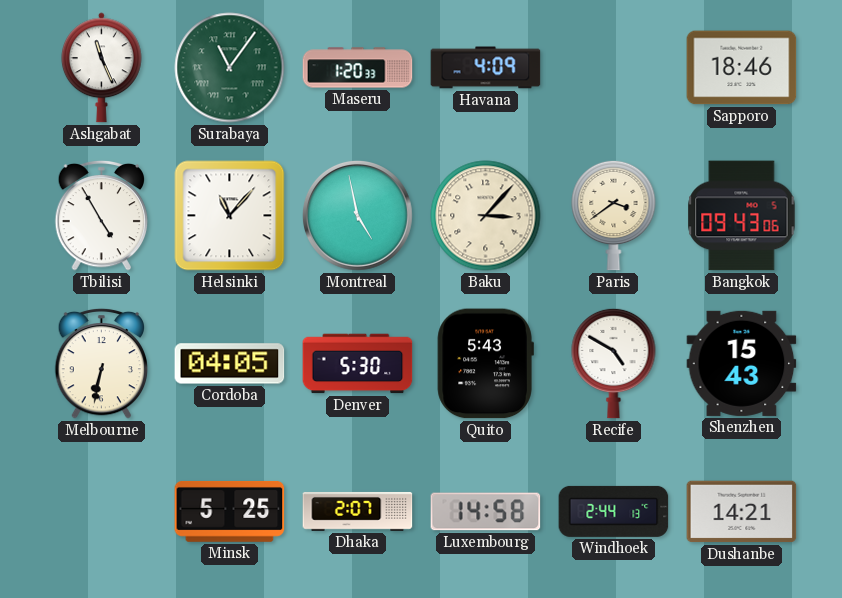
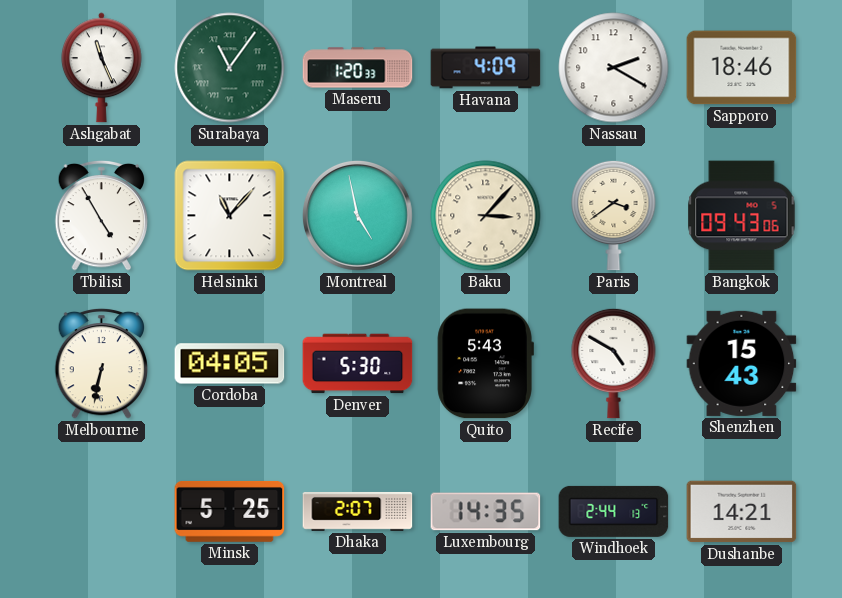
Nassau: none -> 2:20 (614, 68)
Luxembourg: 14:58 -> 14:35 (486, 512)
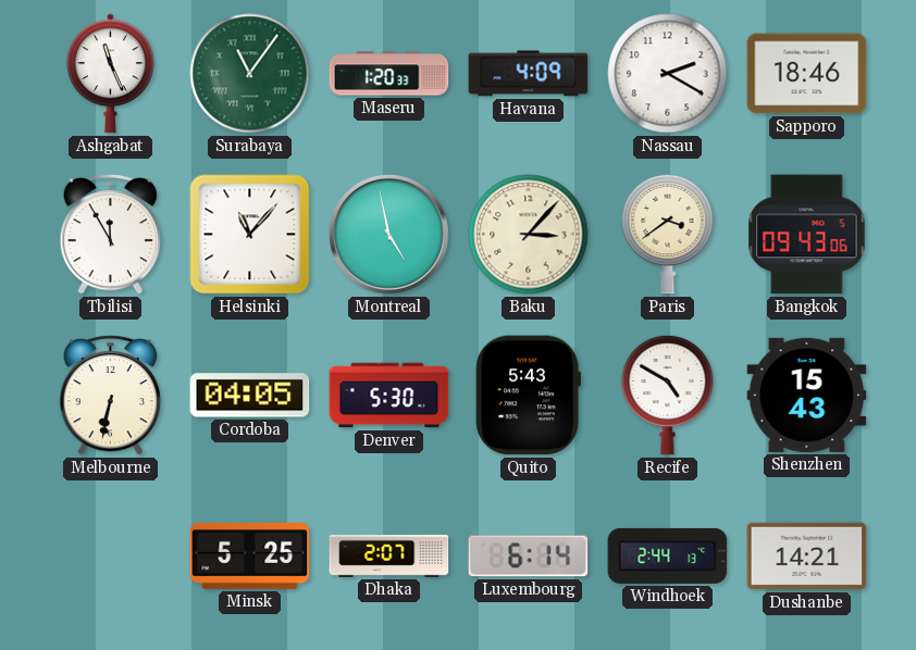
Tbilisi: 4:55 -> 11:55 (111, 234)
Luxembourg: 14:35 -> 6:14 (529, 557)
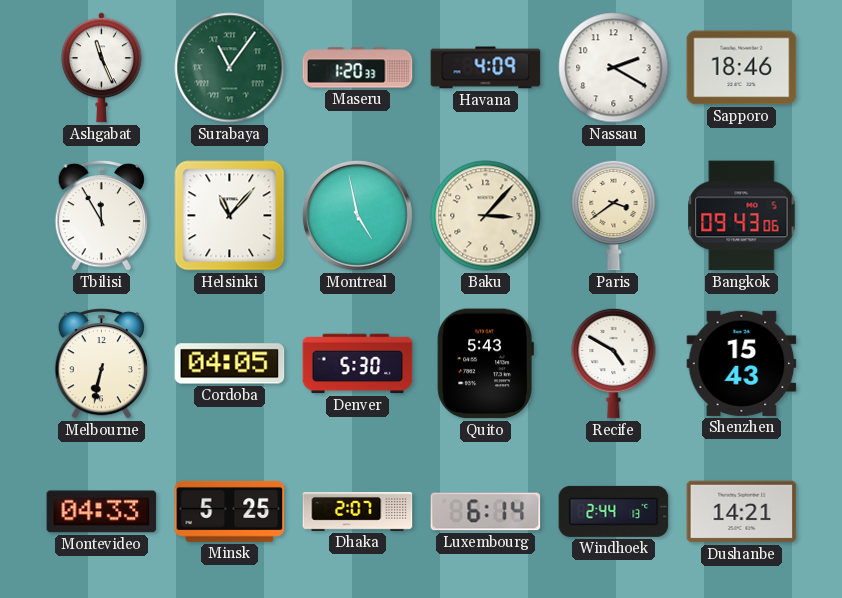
Montevideo: none -> 04:33 (102, 512)
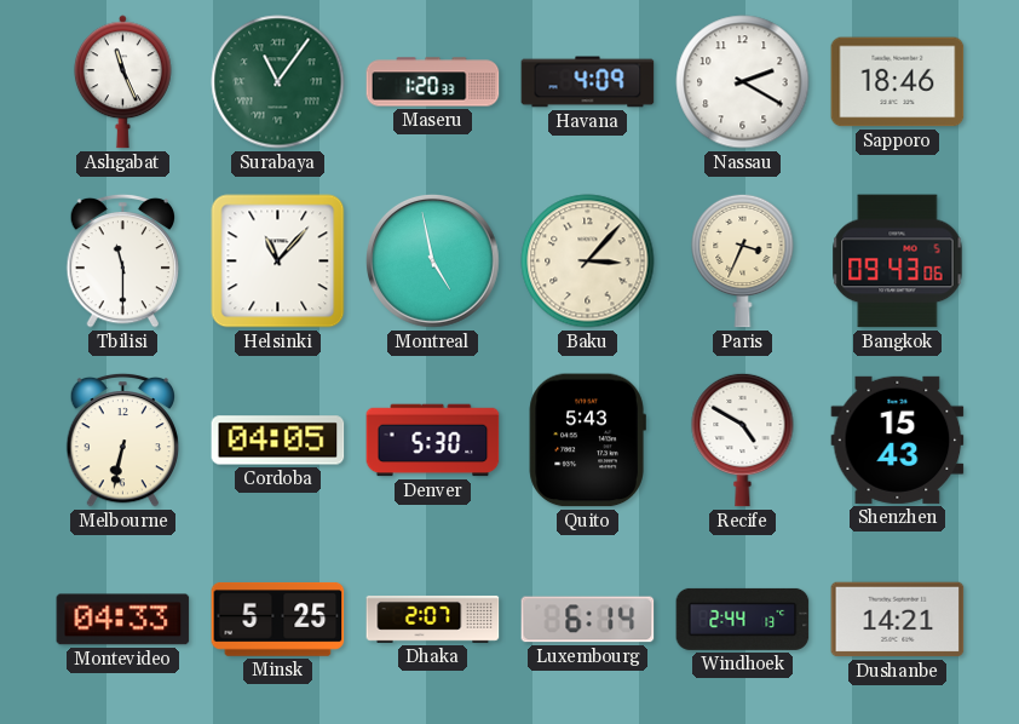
Tbilisi: 11:55 -> 11:30 (123, 260)
Paris: 3:39 -> 3:34 (743, 260)
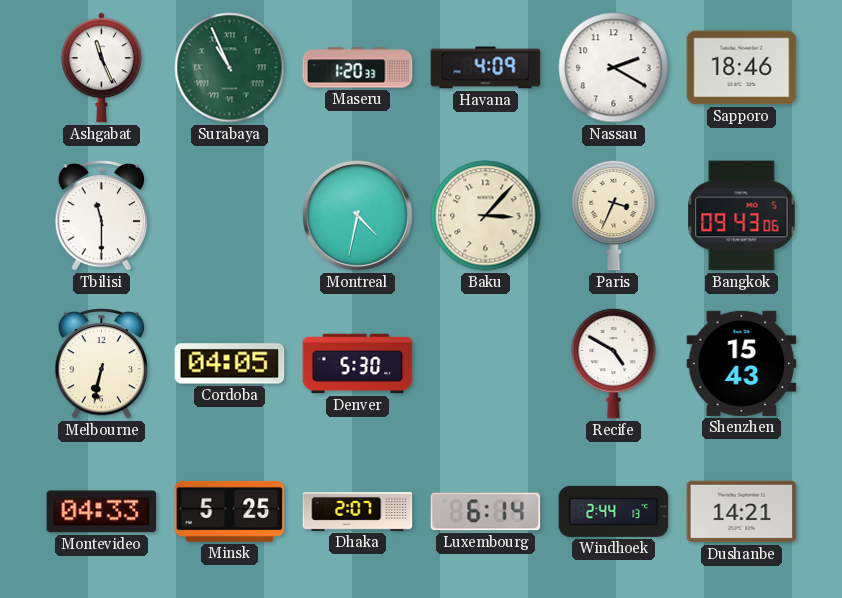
Surabaya: 11:06 -> 10:56 (230, 68)
Helsinki: 11:07 -> none (278, 262)
Montreal: 4:58 -> 4:32 (358, 216)
Quito: 5:43 -> none (587, 441)
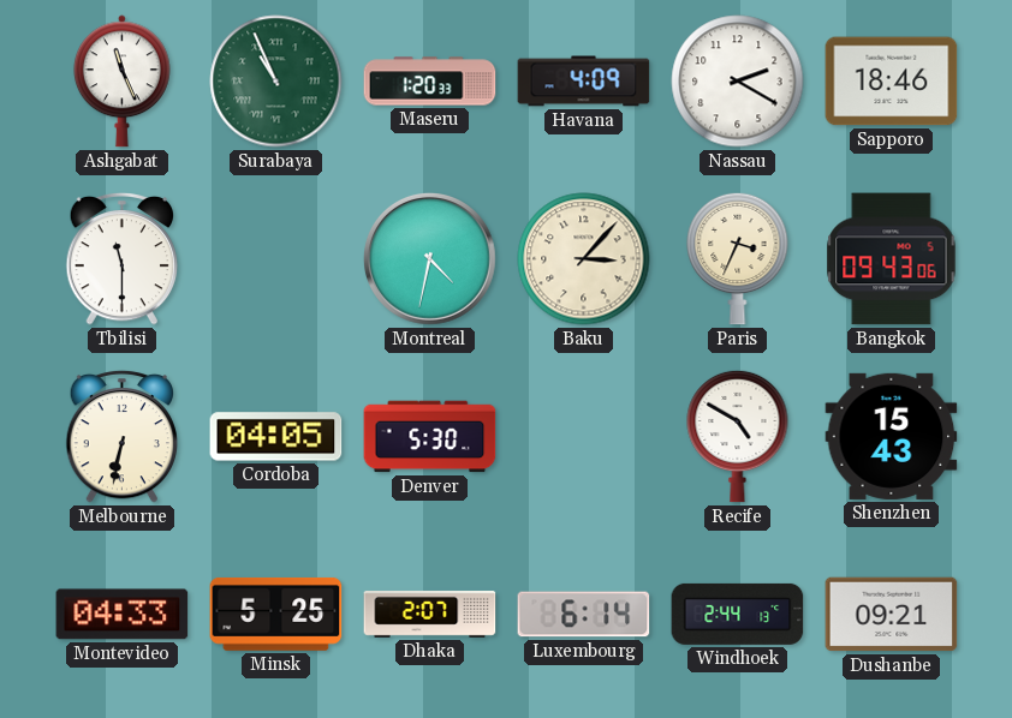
Dushanbe: 14:21 -> 09:21 (892, 615)
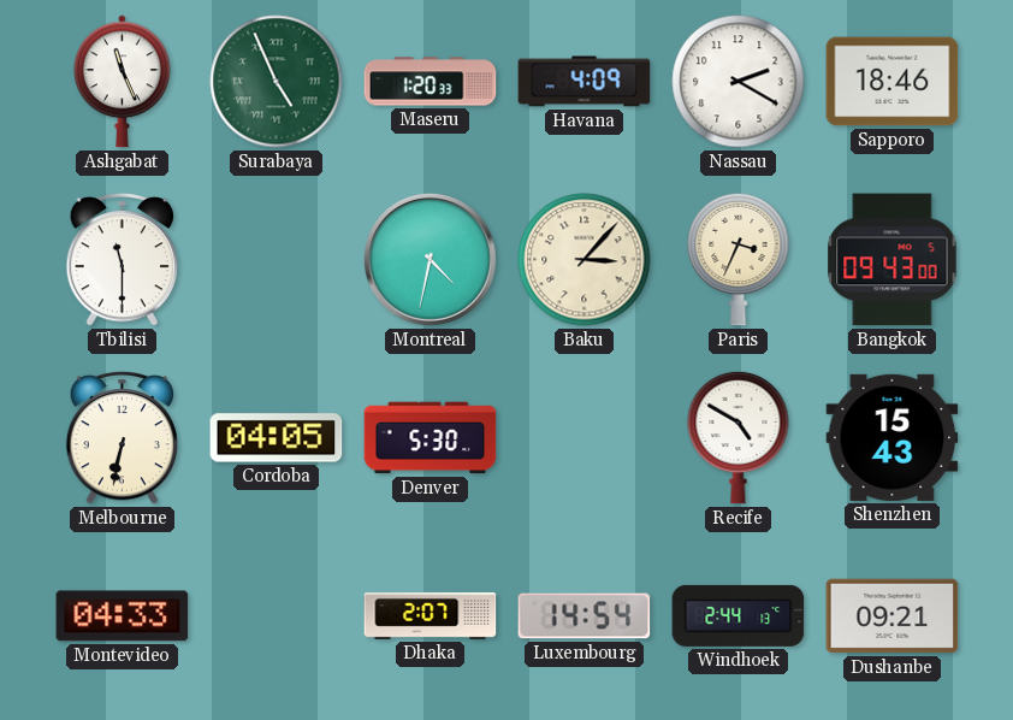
Surabaya: 10:56 -> 4:56 (277, 82)
Bangkok: 09:43:06 -> 09:43:00 (893, 260)
Minsk: 5:25 -> none (276, 615)
Luxembourg: 6:14 -> 14:54 (585, 616)
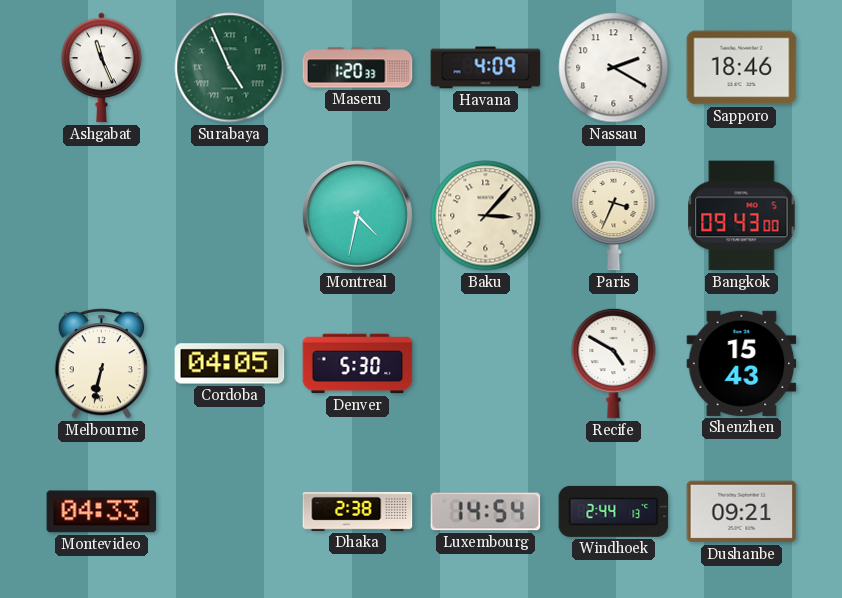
Tbilisi: 11:30 -> none (123, 259)
Dhaka: 2:07 -> 2:38 (358, 511)
